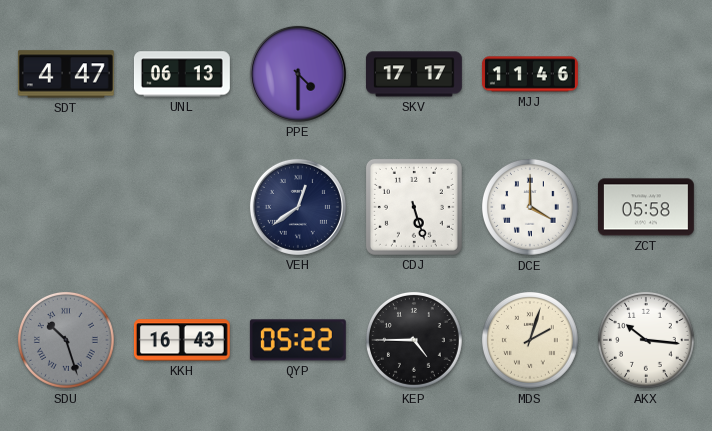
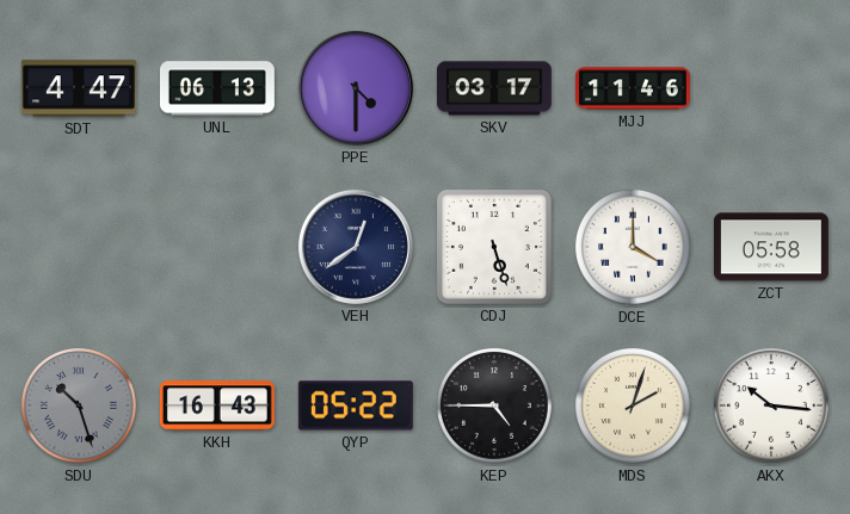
SKV: 17:17 -> 03:17 (494, 88)
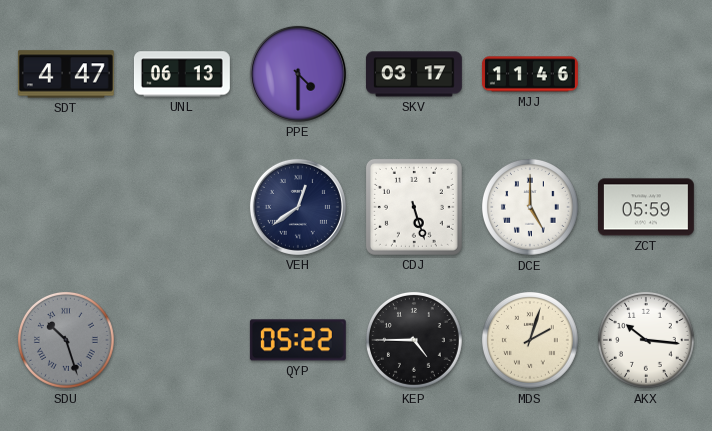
DCE: 4:00 -> 5:00 (530, 207)
ZCT: 05:58 -> 05:59 (646, 207)
KKH: 16:43 -> none (217, 405)
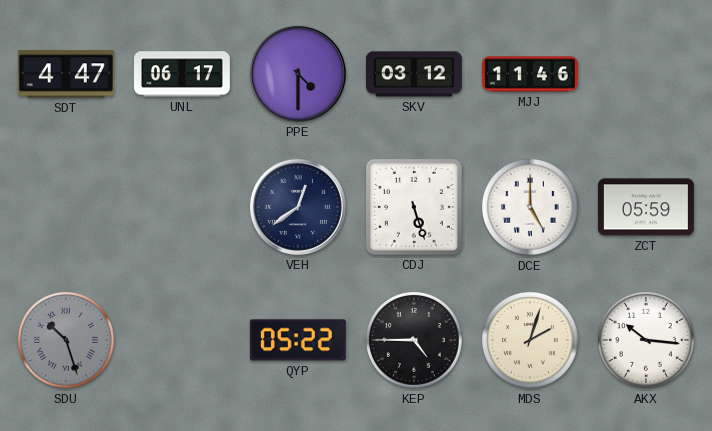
UNL: 06:13 -> 06:17 (182, 74)
SKV: 03:17 -> 03:12 (414, 74)
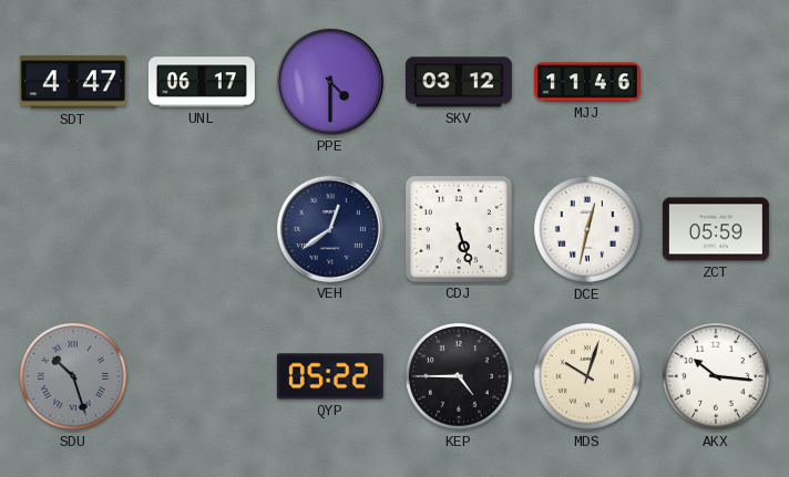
DCE: 5:00 -> 12:32 (587, 229)
MDS: 2:03 -> 10:03 (587, 376)
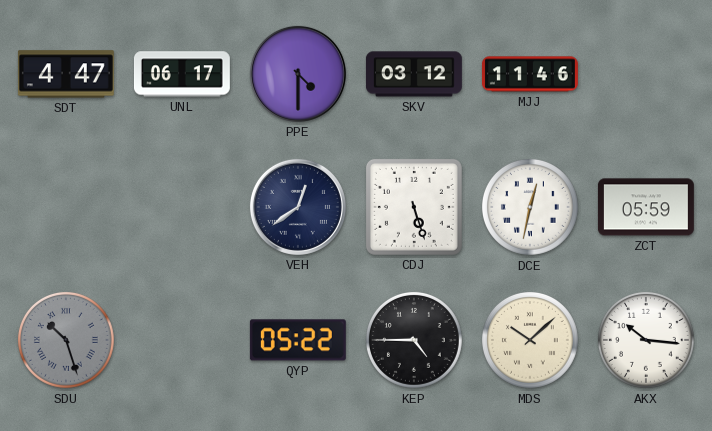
MDS: 10:03 -> 10:08 (530, 340)
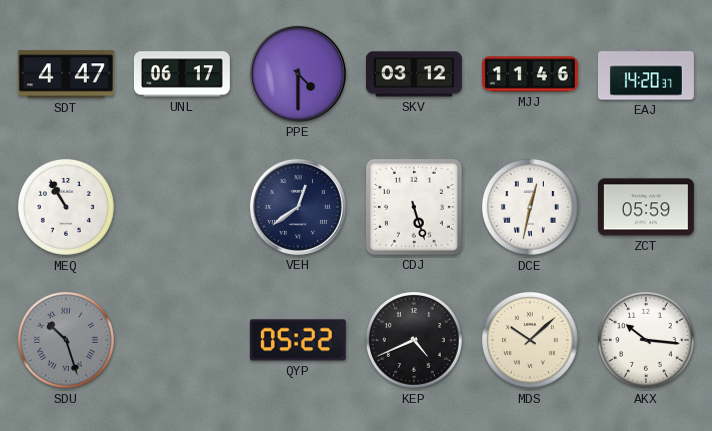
EAJ: none -> 14:20 (647, 74)
MEQ: none -> 10:55 (66, 207)
KEP: 4:45 -> 4:41 (414, 340)
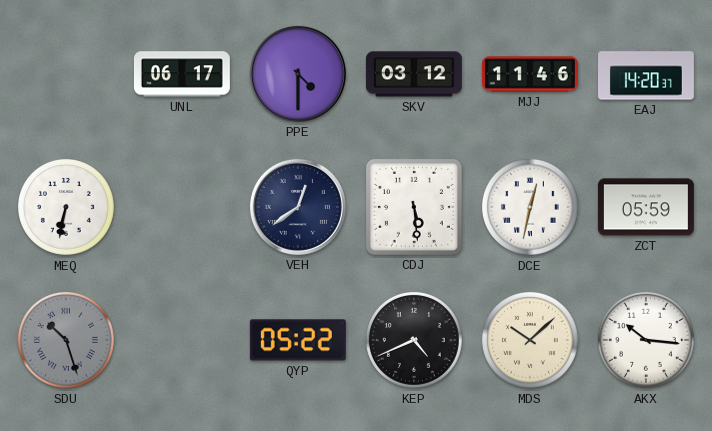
SDT: 4:47 -> none (66, 74)
MEQ: 10:55 -> 6:32 (66, 207)
CDJ: 5:27 -> 5:29 (414, 207)
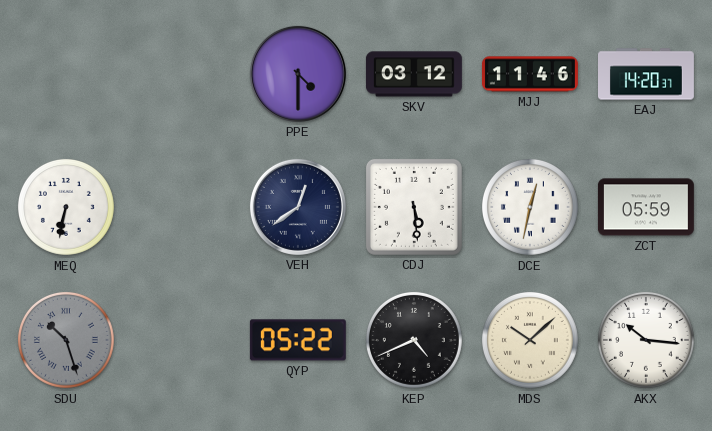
UNL: 06:17 -> none (182, 74)
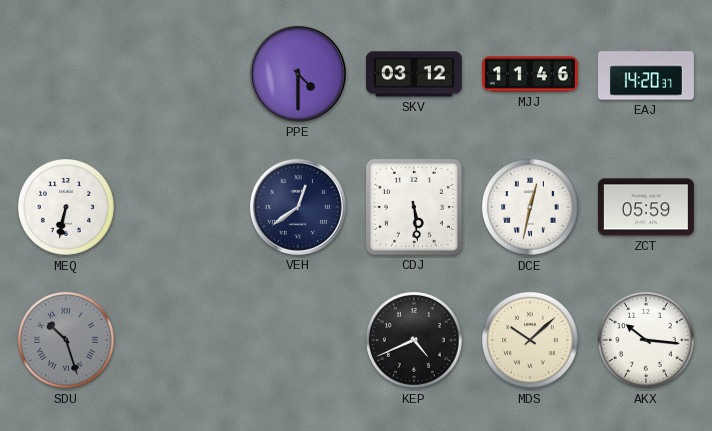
QYP: 05:22 -> none (298, 340)
